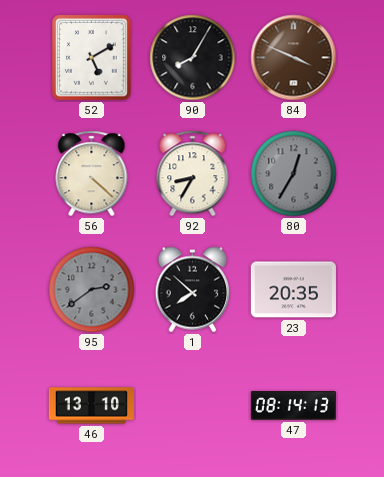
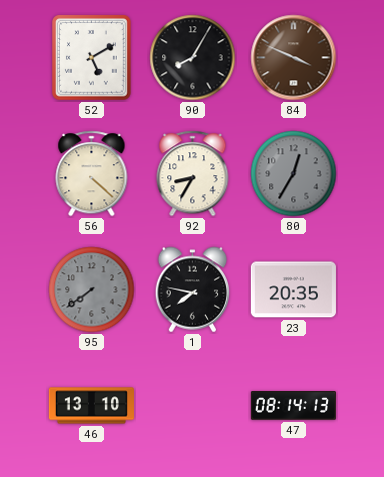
95: 2:39 -> 7:39 (92, 290)
1: 7:52 -> 7:47 (193, 290)
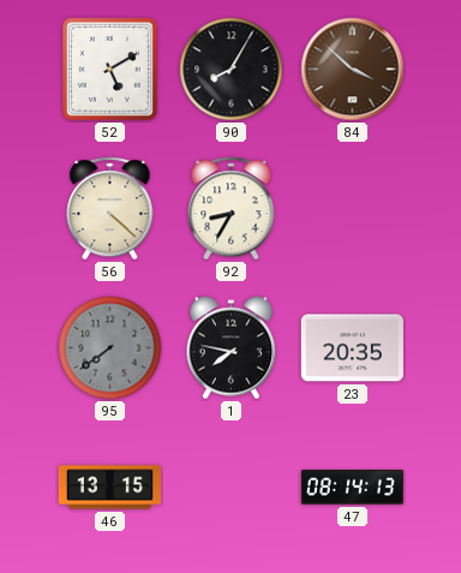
84: 3:49 -> 3:52 (353, 70)
80: 12:35 -> none (294, 174)
46: 13:10 -> 13:15 (109, 488)
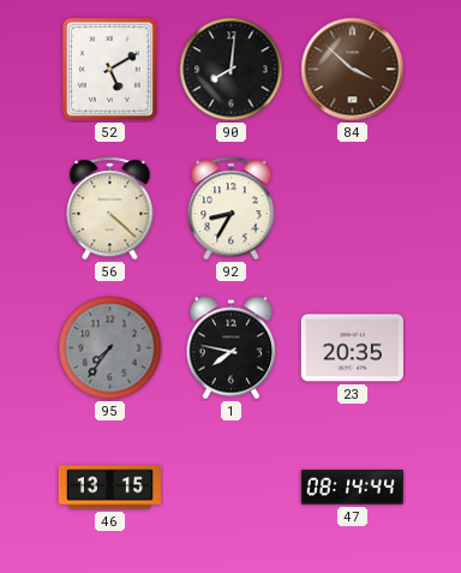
90: 8:05 -> 8:01 (232, 70)
95: 7:39 -> 7:36 (110, 348)
47: 08:14:13 -> 08:14:44 (352, 488)
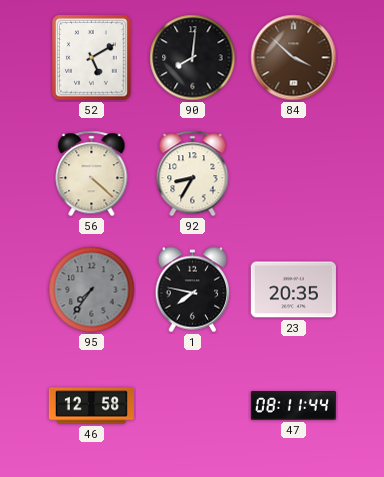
46: 13:15 -> 12:58 (91, 406)
47: 08:14 -> 08:11 (293, 406)
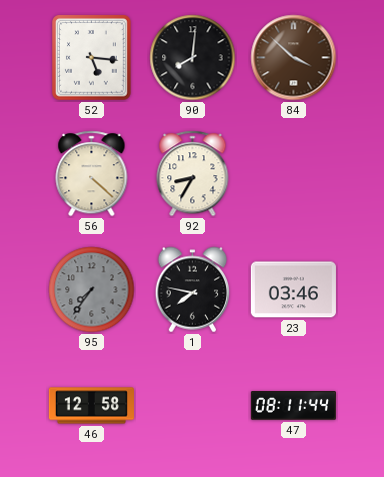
52: 5:10 -> 5:16 (92, 58)
23: 20:35 -> 03:46 (293, 290)
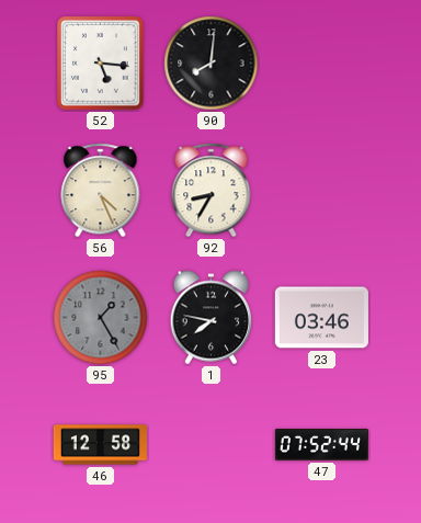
84: 3:52 -> none (294, 58)
56: 4:22 -> 4:26 (101, 191)
95: 7:36 -> 1:25 (101, 318)
47: 08:11 -> 07:52 (321, 445)
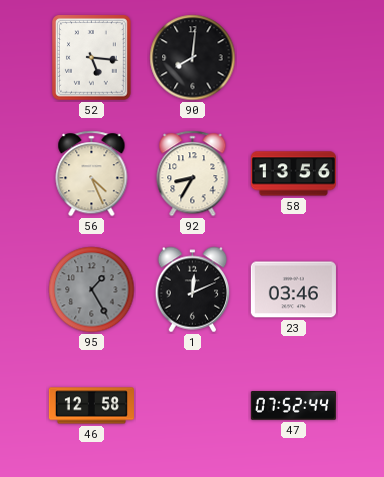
58: none -> 13:56 (293, 174)
1: 7:47 -> 12:11 (193, 290)
